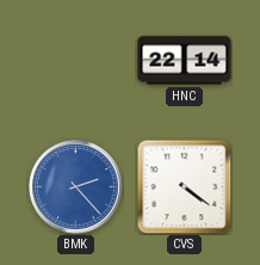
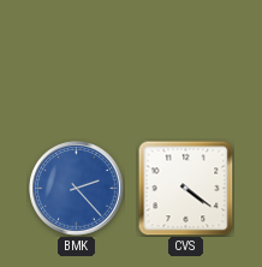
HNC: 22:14 -> none (185, 61)
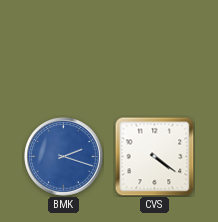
BMK: 2:23 -> 2:18 (64, 157)
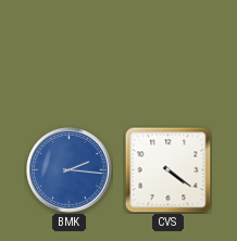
BMK: 2:18 -> 2:16 (70, 170)
